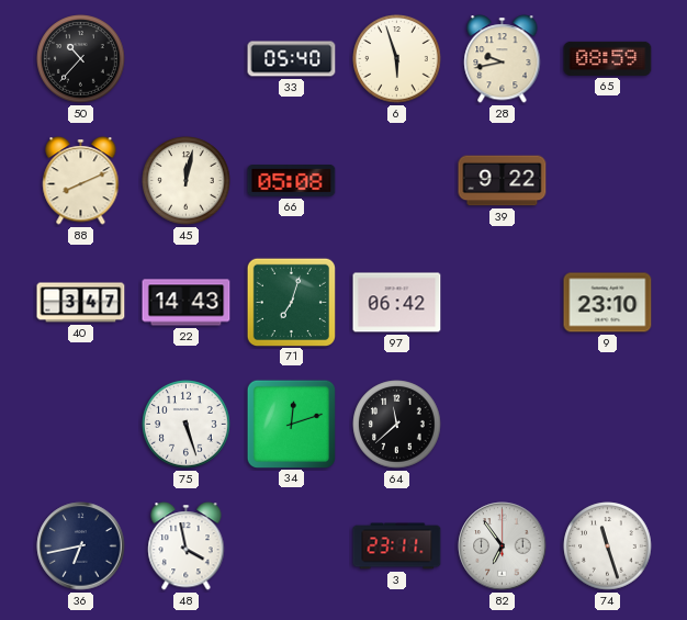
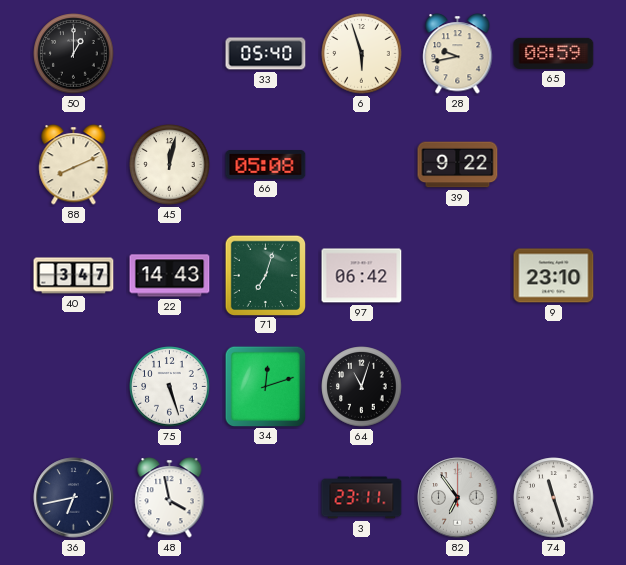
50: 10:37 -> 1:00 (74, 54)
64: 11:38 -> 11:03 (362, 387)
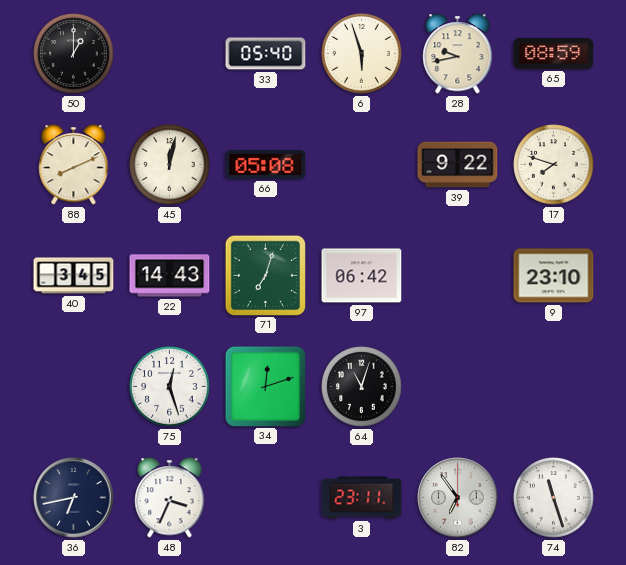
17: none -> 7:48 (554, 165)
40: 3:47 -> 3:45 (74, 276)
75: 5:27 -> 12:27 (170, 387)
48: 3:58 -> 3:34 (170, 498)
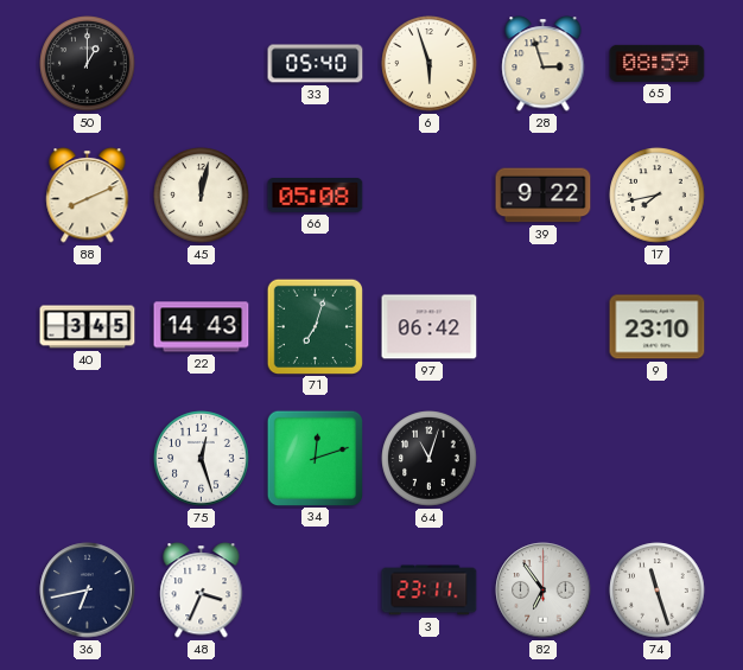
28: 9:43 -> 2:57 (544, 64)
17: 7:48 -> 7:43 (658, 196)
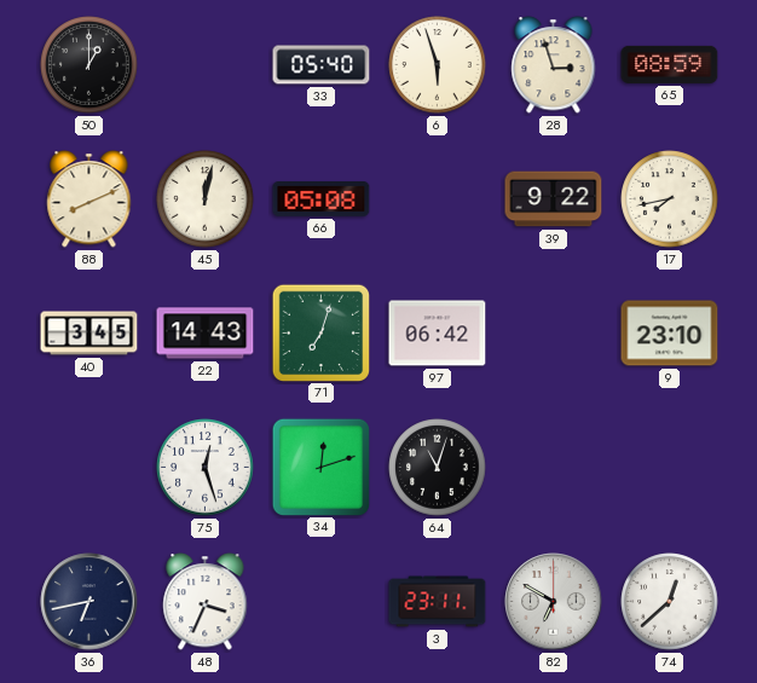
82: 6:54 -> 6:50 (554, 602)
74: 11:27 -> 12:38 (670, 602)
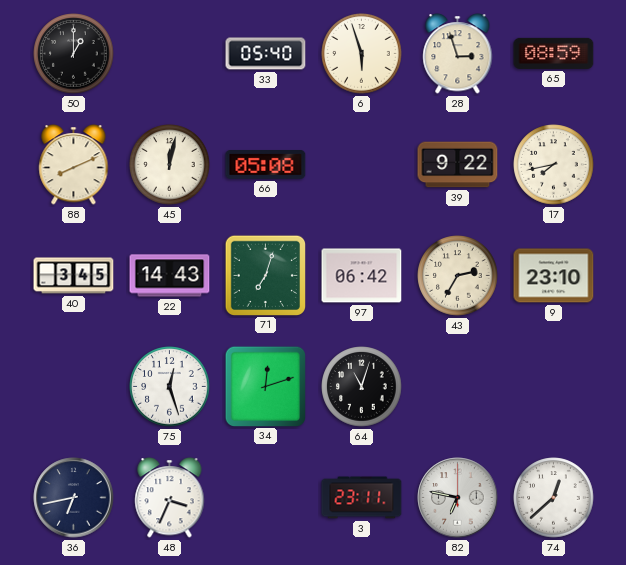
43: none -> 2:35 (458, 276)
82: 6:50 -> 6:47 (458, 498)
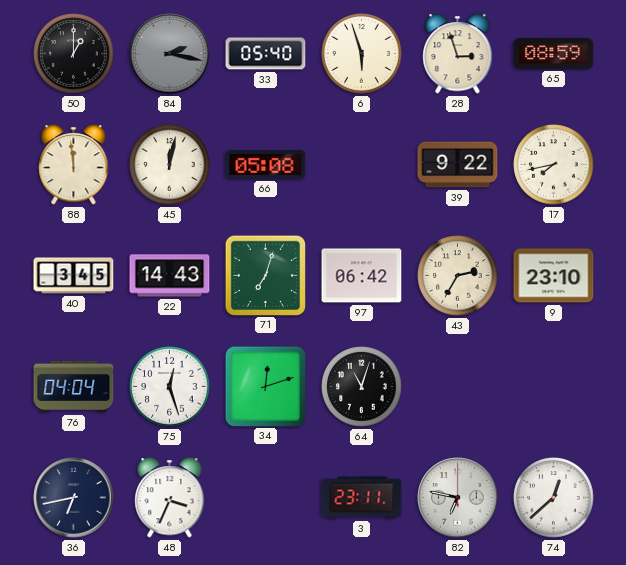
84: none -> 2:17 (170, 54)
88: 8:11 -> 11:59 (74, 165)
76: none -> 04:04 (74, 387)
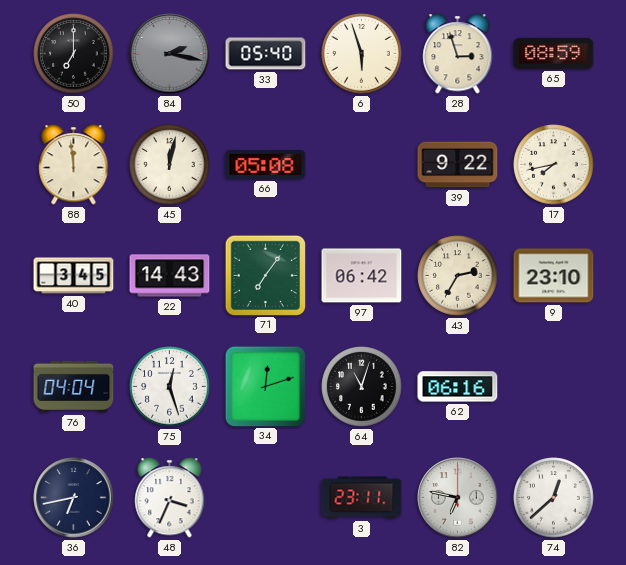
50: 1:00 -> 7:00 (74, 54)
71: 7:03 -> 7:06 (265, 275)
62: none -> 06:16 (458, 387)
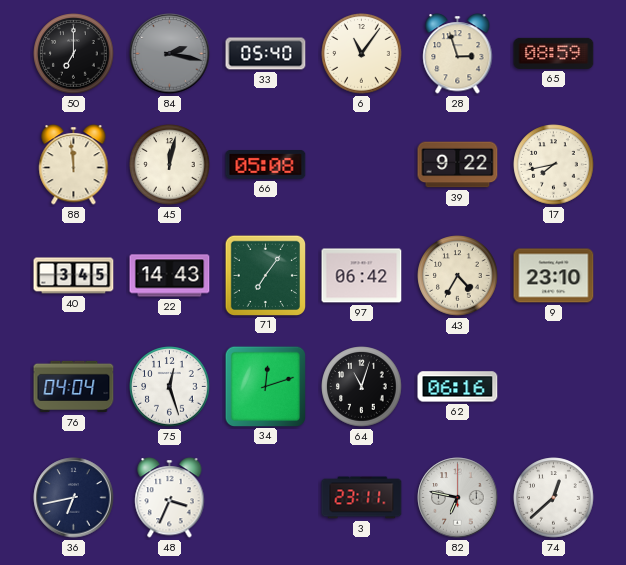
6: 5:57 -> 11:06 (362, 54)
43: 2:35 -> 4:35 (458, 276)
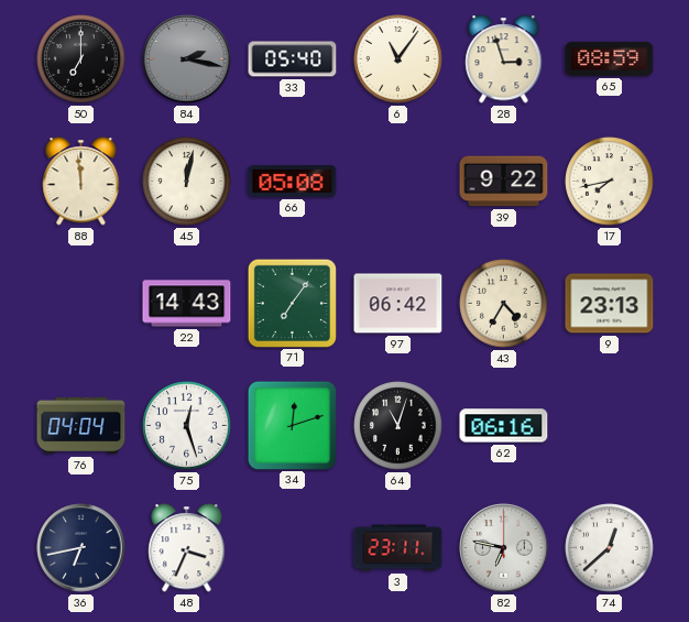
40: 3:45 -> none (74, 276)
9: 23:10 -> 23:13 (610, 304)
